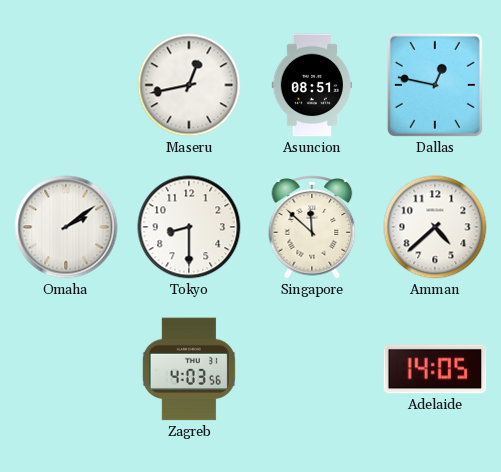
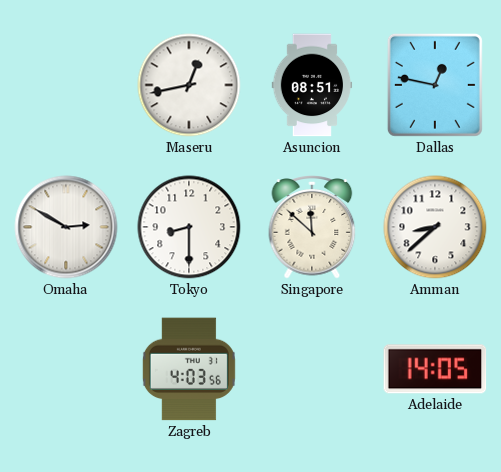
Omaha: 2:09 -> 2:50 (66, 227)
Amman: 4:38 -> 8:38 (435, 227)
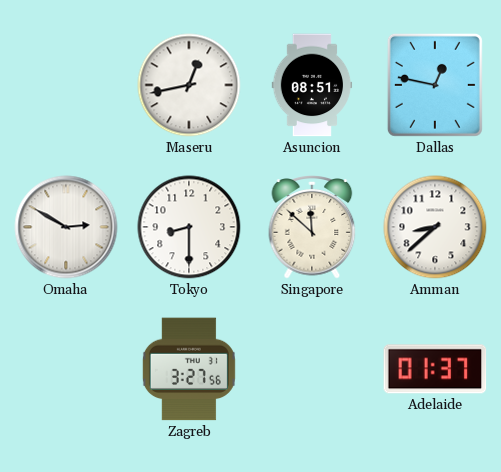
Zagreb: 4:03 -> 3:27 (189, 369)
Adelaide: 14:05 -> 01:37 (435, 369)
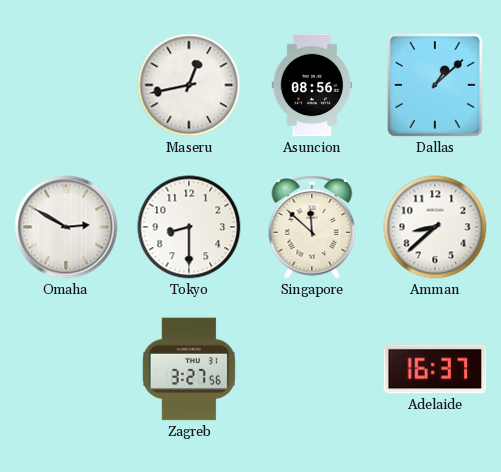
Asuncion: 08:51 -> 08:56 (312, 85)
Dallas: 12:47 -> 1:08 (435, 85)
Adelaide: 01:37 -> 16:37 (435, 369)
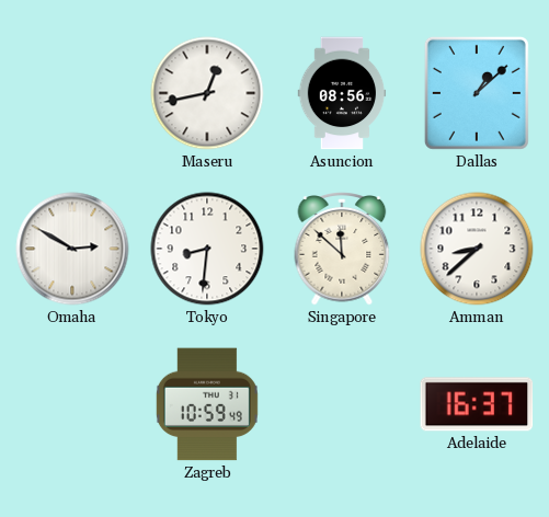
Tokyo: 8:30 -> 8:31 (207, 249)
Zagreb: 3:27 -> 10:59 (207, 404)
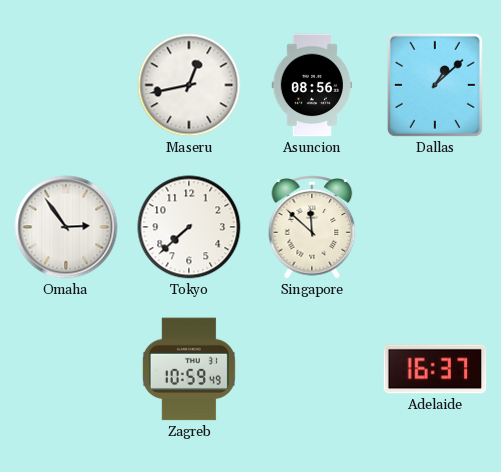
Omaha: 2:50 -> 2:54 (66, 227)
Tokyo: 8:31 -> 7:38 (189, 227)
Amman: 8:38 -> none (477, 249)
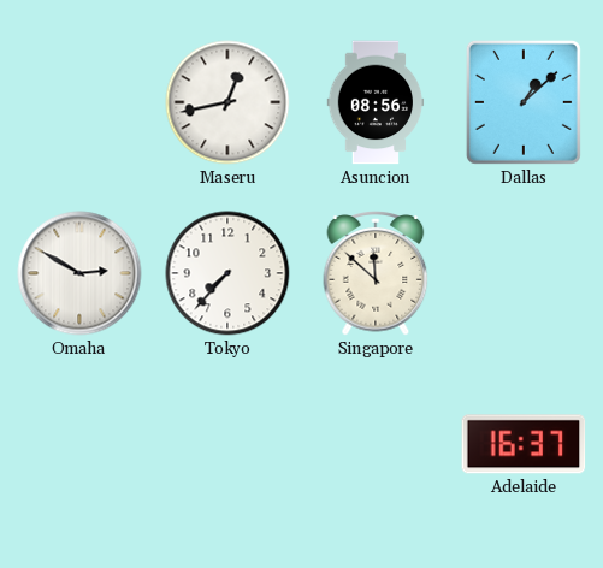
Omaha: 2:54 -> 2:50 (79, 273)
Tokyo: 7:38 -> 7:37 (227, 273)
Zagreb: 10:59 -> none (189, 369)
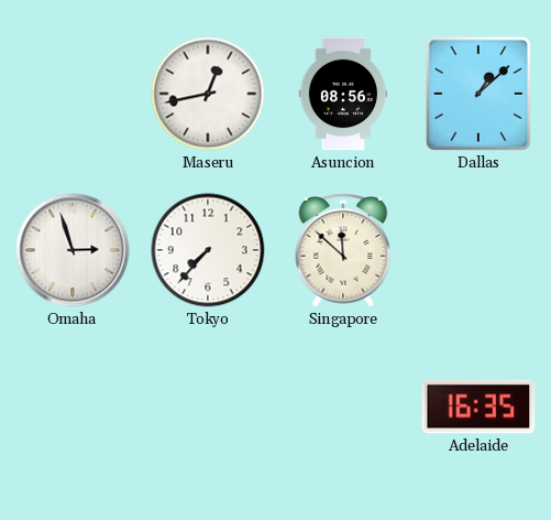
Omaha: 2:50 -> 2:57 (73, 250)
Adelaide: 16:37 -> 16:35 (478, 407)
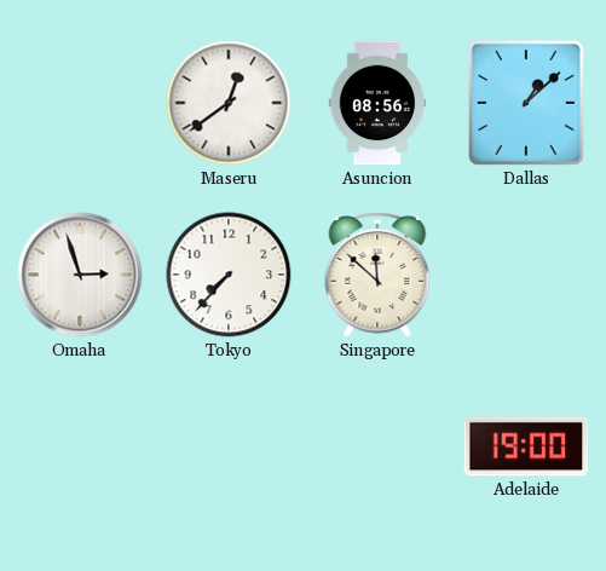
Maseru: 12:43 -> 12:39 (229, 103)
Adelaide: 16:35 -> 19:00 (526, 446)
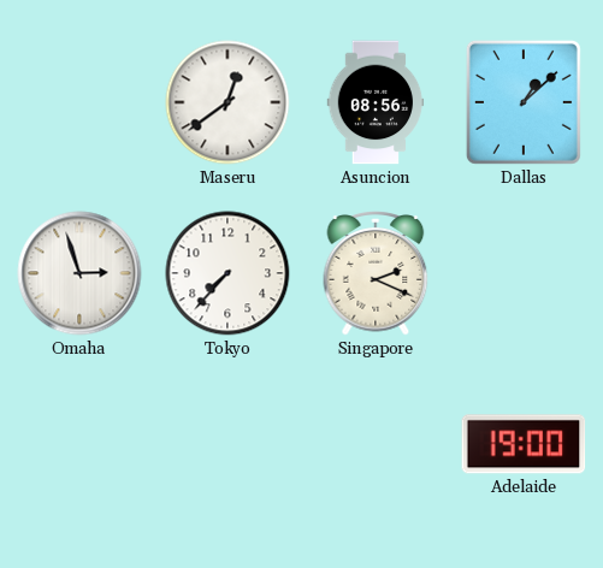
Singapore: 11:52 -> 2:19 (376, 274)
